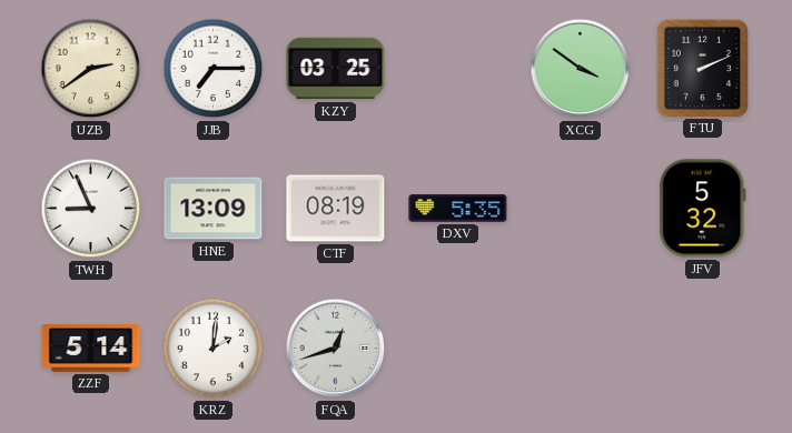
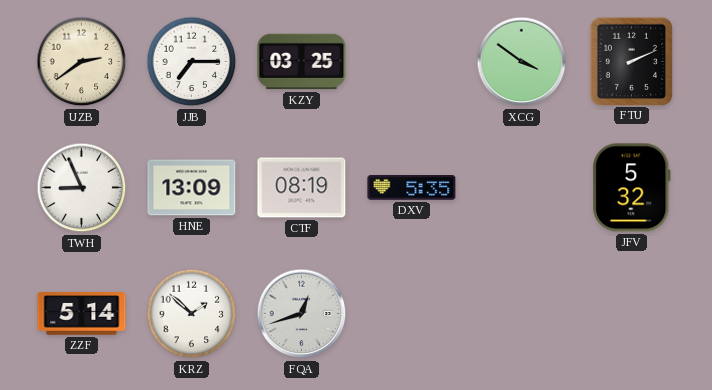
KRZ: 2:01 -> 1:52 (192, 314)
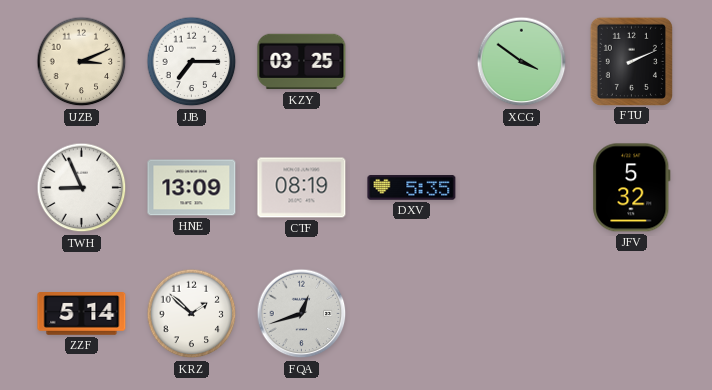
UZB: 2:39 -> 3:11 (82, 62)
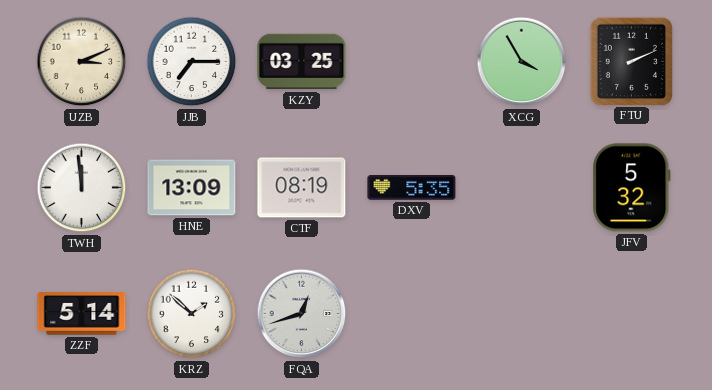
XCG: 3:51 -> 3:55 (522, 62)
TWH: 8:56 -> 11:59 (82, 188)
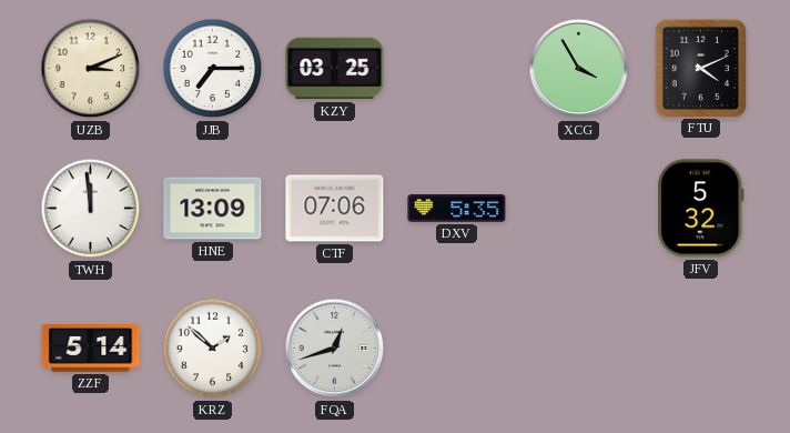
FTU: 2:11 -> 4:11 (700, 68)
CTF: 08:19 -> 07:06 (335, 209)
